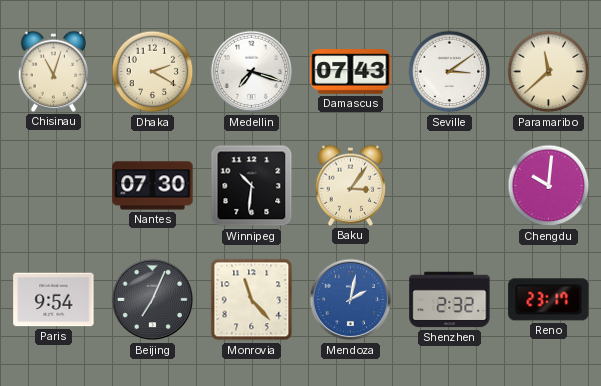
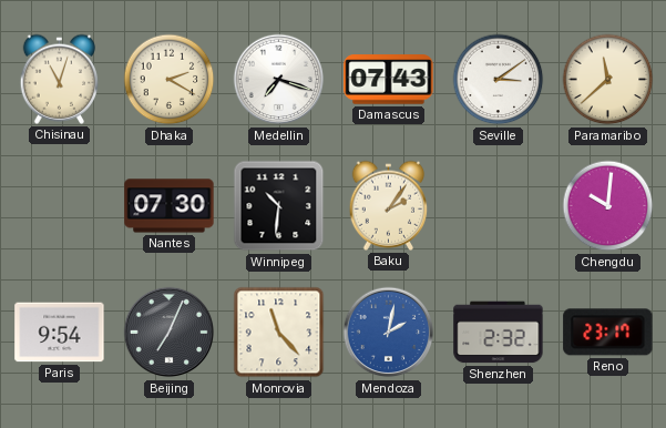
Baku: 3:06 -> 2:06 (389, 205)
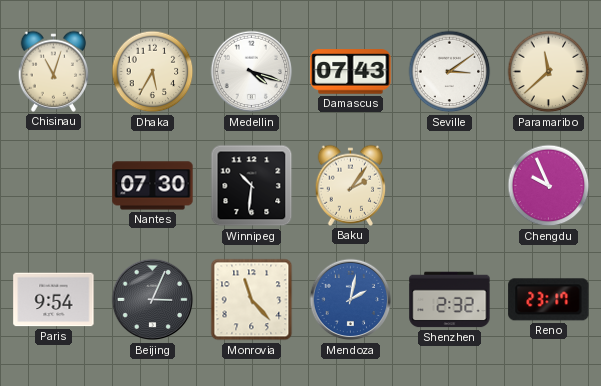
Dhaka: 2:20 -> 5:35 (153, 72)
Medellin: 7:18 -> 4:18 (252, 72)
Chengdu: 10:01 -> 9:56 (549, 186)
Beijing: 7:04 -> 3:04 (153, 300)
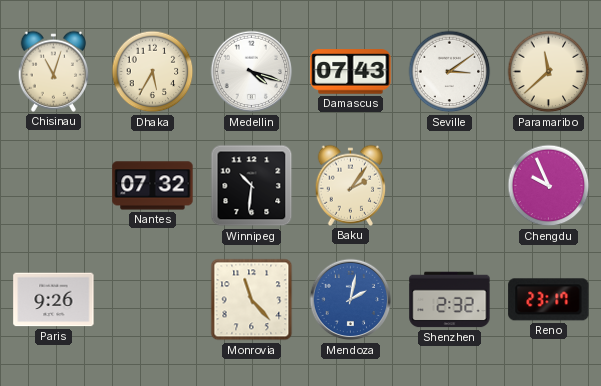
Nantes: 07:30 -> 07:32 (153, 186)
Paris: 9:54 -> 9:26 (54, 300)
Beijing: 3:04 -> none (153, 300)
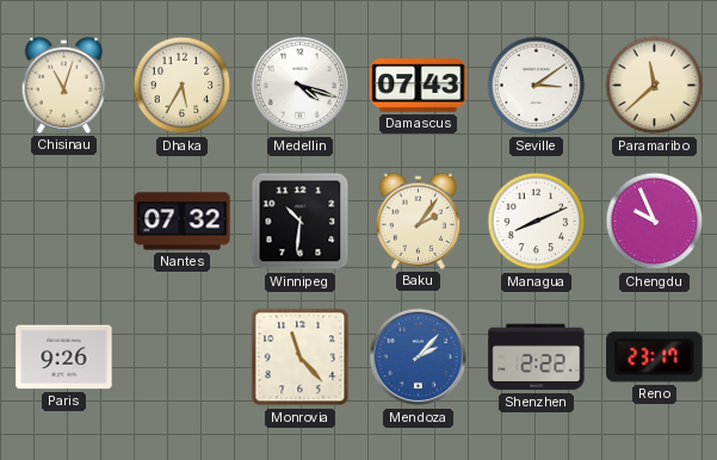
Managua: none -> 8:11 (537, 222)
Mendoza: 2:02 -> 2:07 (419, 358)
Shenzhen: 2:32 -> 2:22 (537, 358)
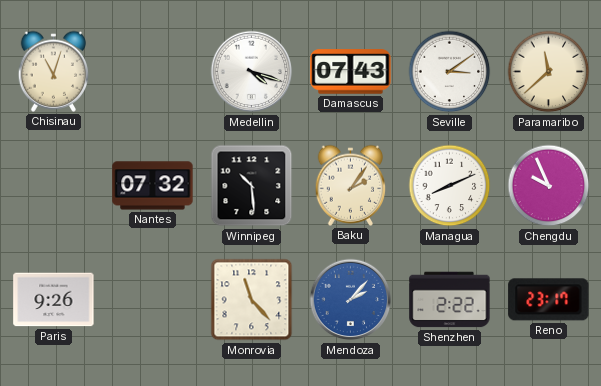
Dhaka: 5:35 -> none (183, 86)
Winnipeg: 10:31 -> 10:29 (252, 186)
